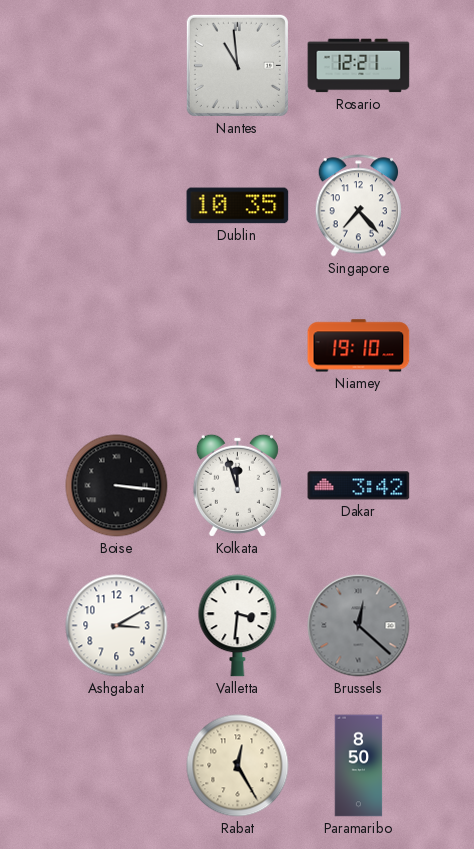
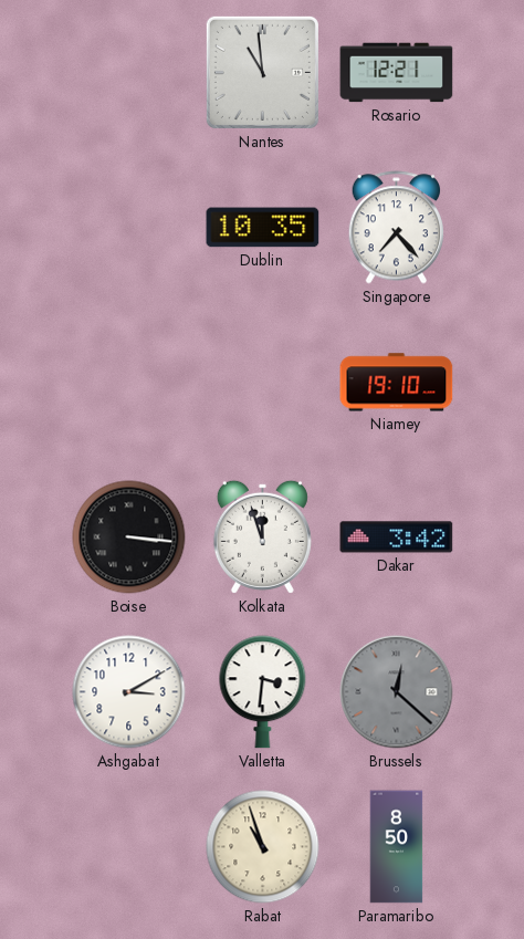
Rabat: 12:25 -> 10:57 (263, 847)
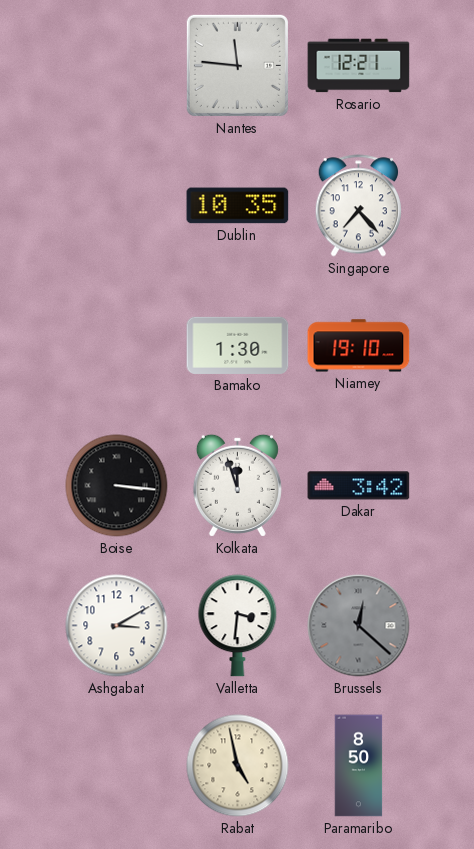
Nantes: 10:59 -> 11:46 (237, 65)
Bamako: none -> 1:30 (238, 345)
Rabat: 10:57 -> 4:58 (238, 766)
